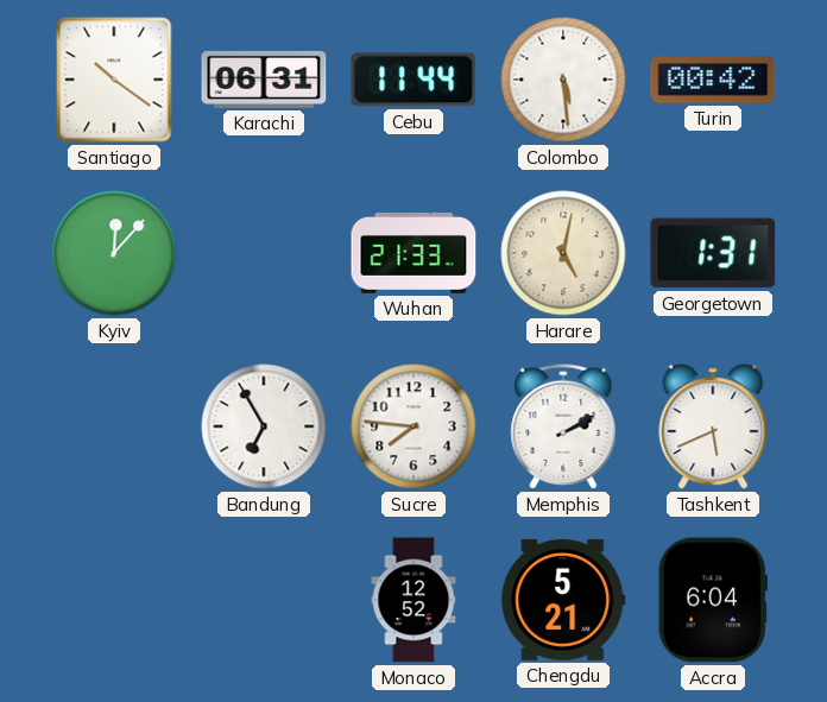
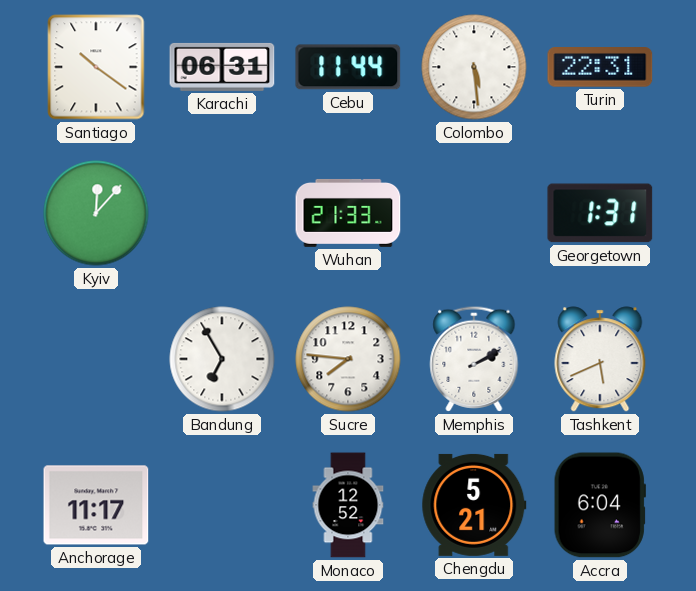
Turin: 00:42 -> 22:31 (600, 67)
Harare: 5:02 -> none (563, 253)
Anchorage: none -> 11:17 (96, 505)
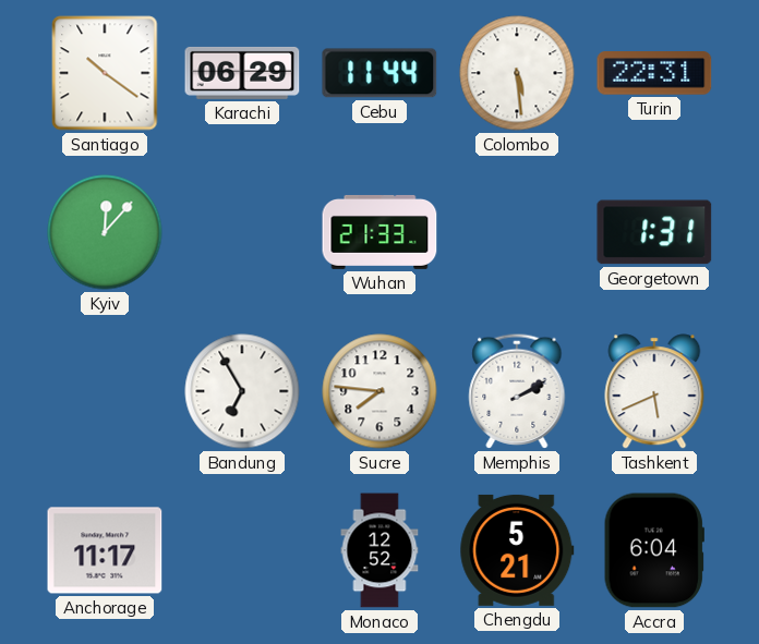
Karachi: 06:31 -> 06:29 (242, 73)
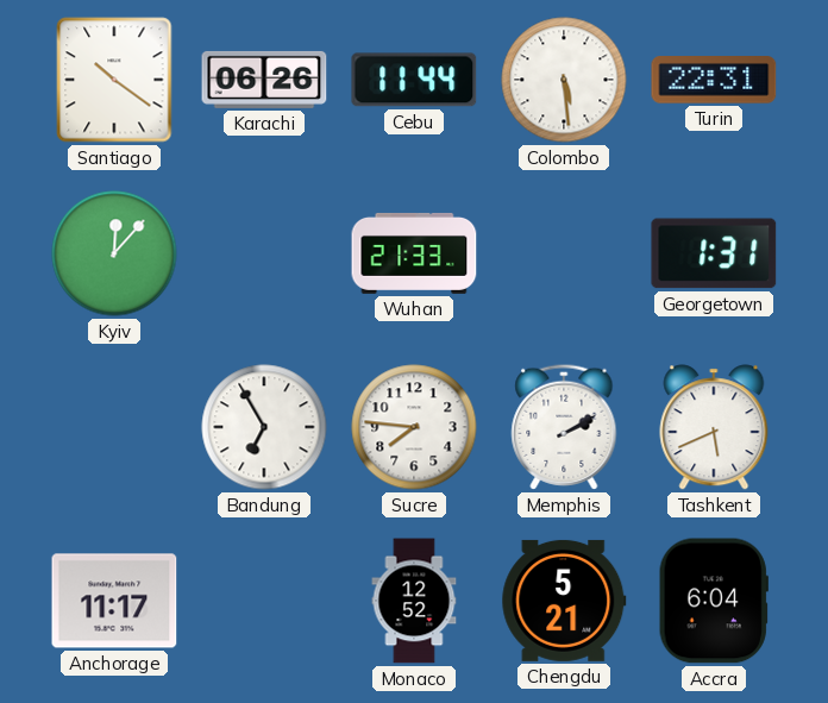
Karachi: 06:29 -> 06:26 (264, 80)
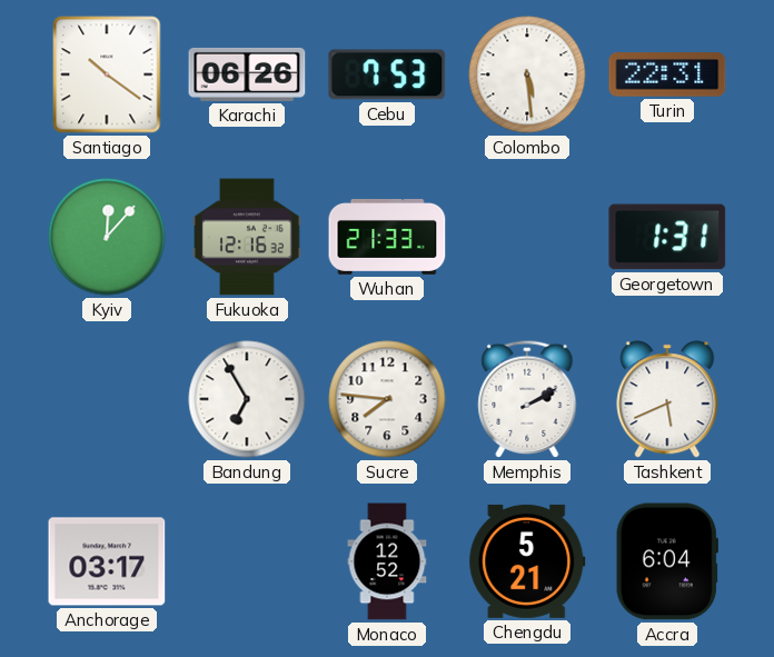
Cebu: 11:44 -> 7:53 (387, 74)
Fukuoka: none -> 12:16 (248, 237)
Anchorage: 11:17 -> 03:17 (107, 561)
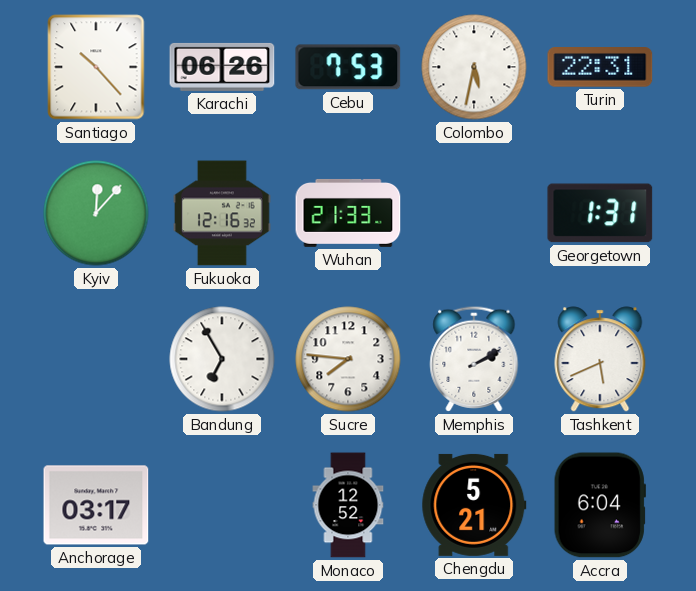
Santiago: 10:21 -> 10:23 (96, 67)
Colombo: 5:29 -> 5:32 (474, 67)
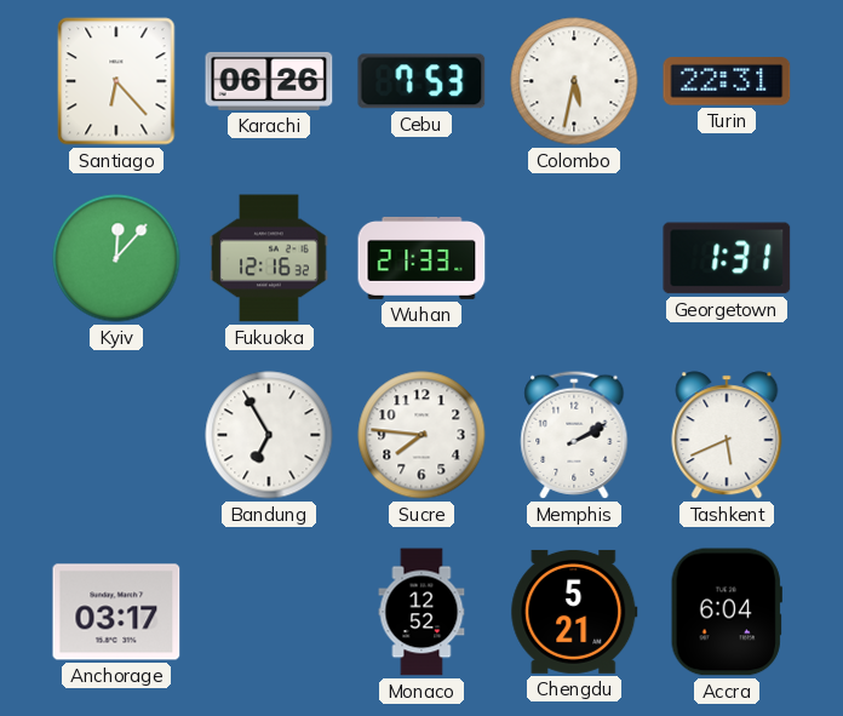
Santiago: 10:23 -> 6:23 (116, 81)
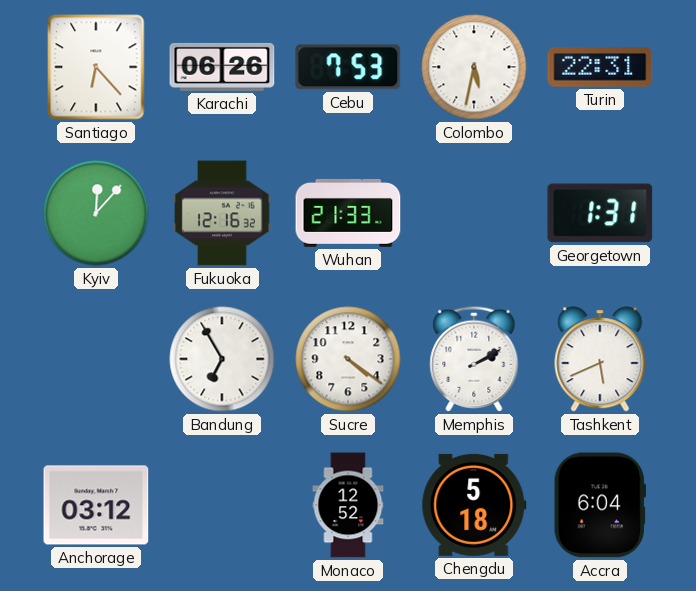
Sucre: 7:46 -> 4:21 (348, 359)
Anchorage: 03:17 -> 03:12 (96, 505)
Chengdu: 5:21 -> 5:18 (474, 505)
